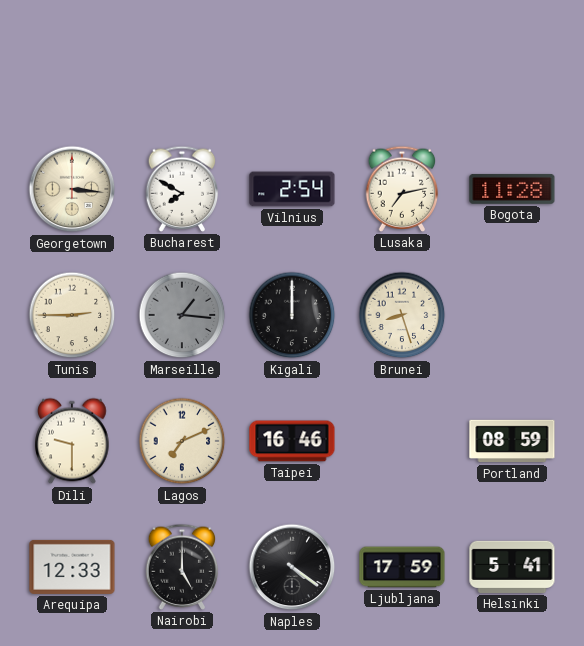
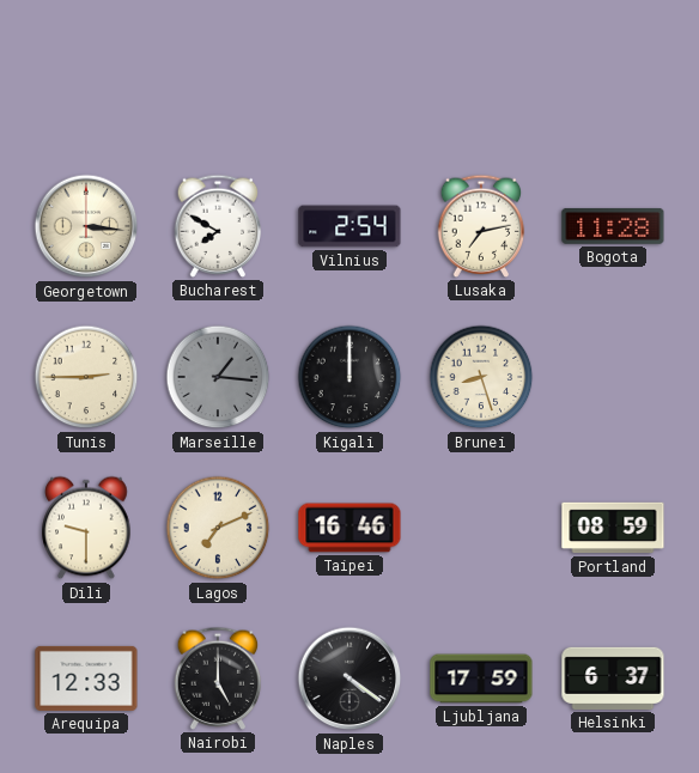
Helsinki: 5:41 -> 6:37 (613, 678)
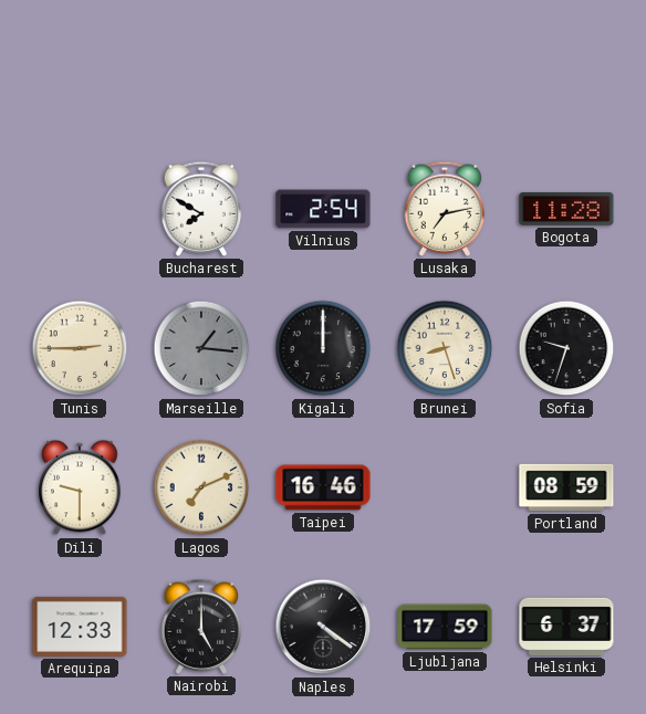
Georgetown: 3:16 -> none (86, 226)
Sofia: none -> 9:33 (566, 348)
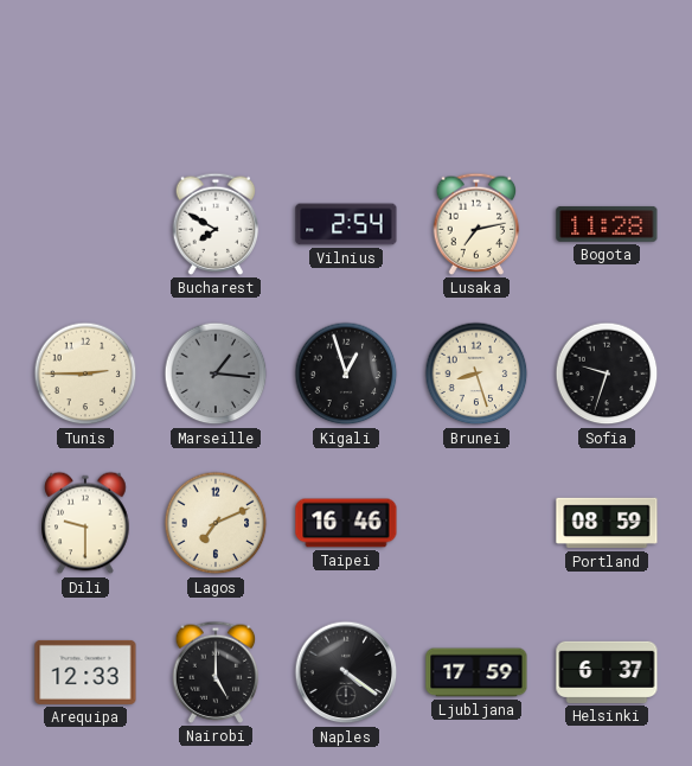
Kigali: 12:00 -> 12:57 (346, 374)
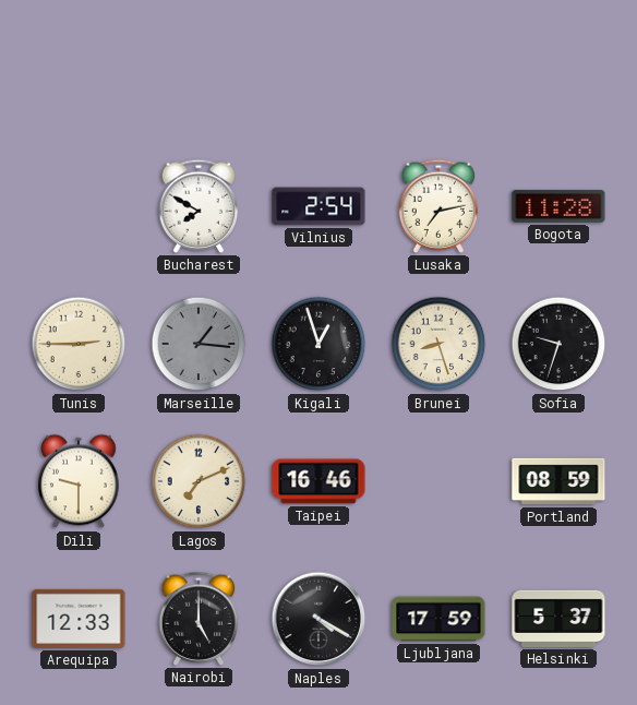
Naples: 4:21 -> 4:20 (318, 619)
Helsinki: 6:37 -> 5:37 (558, 619)
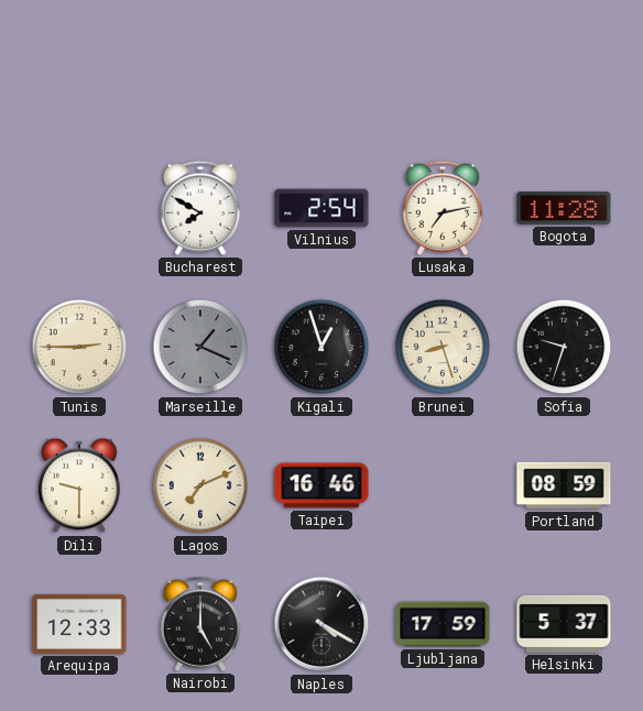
Marseille: 1:16 -> 1:19 (200, 347)
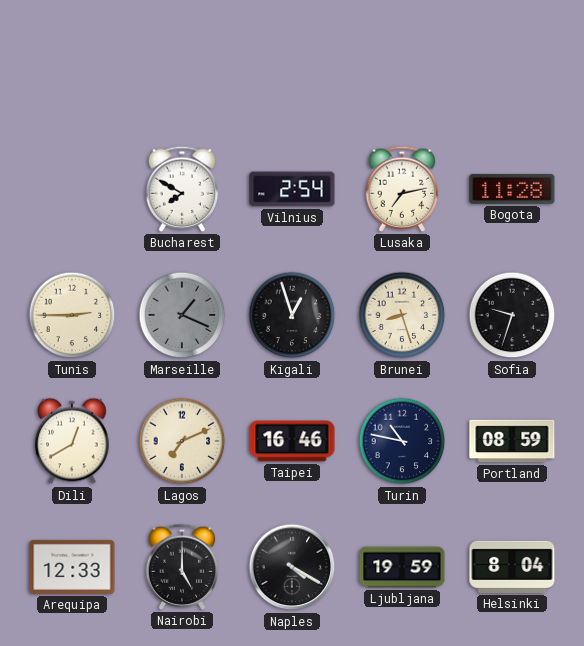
Dili: 9:30 -> 12:40 (72, 441)
Turin: none -> 10:47 (402, 441)
Ljubljana: 17:59 -> 19:59 (402, 567)
Helsinki: 5:37 -> 8:04 (512, 567)
